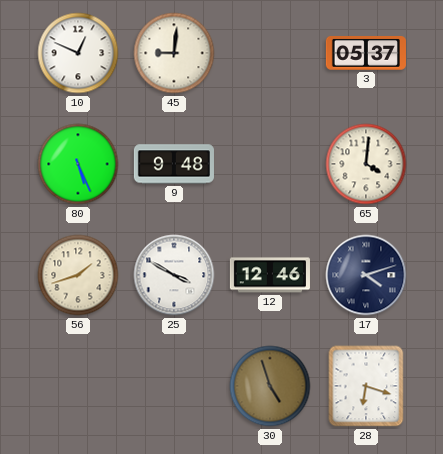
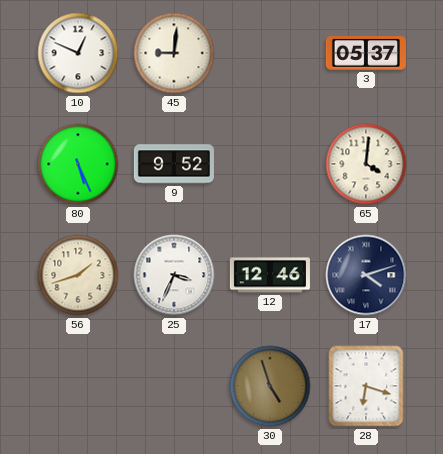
9: 9:48 -> 9:52 (174, 164)
25: 3:50 -> 3:34 (174, 275)
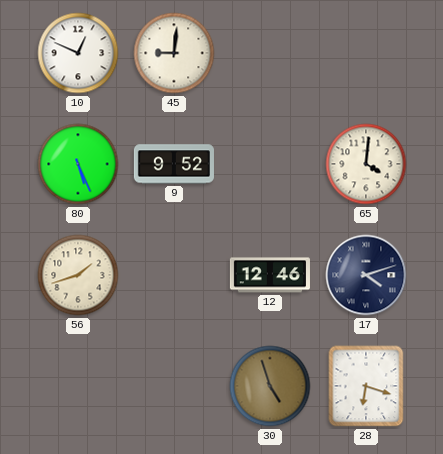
3: 05:37 -> none (366, 54)
25: 3:34 -> none (174, 275)
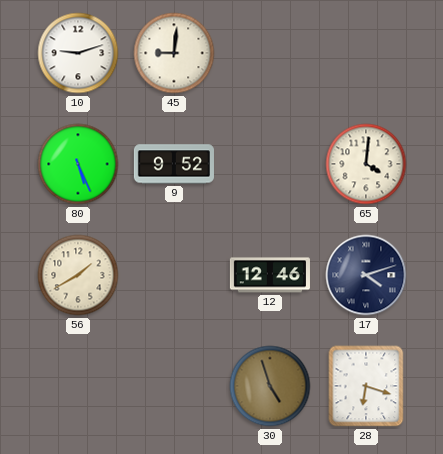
10: 12:49 -> 9:12 (78, 53)
56: 1:42 -> 1:40 (78, 275)
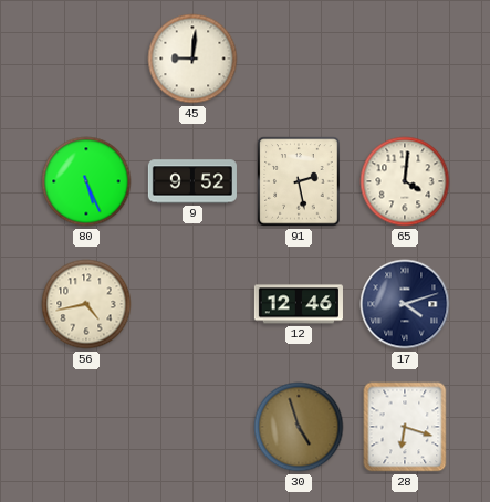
10: 9:12 -> none (78, 53)
91: none -> 2:28 (299, 181)
56: 1:40 -> 4:43 (86, 304)
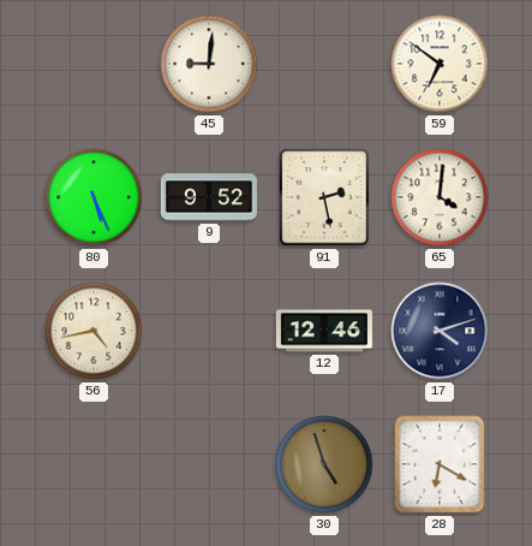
59: none -> 6:51 (440, 64)
28: 6:18 -> 6:20 (440, 464)
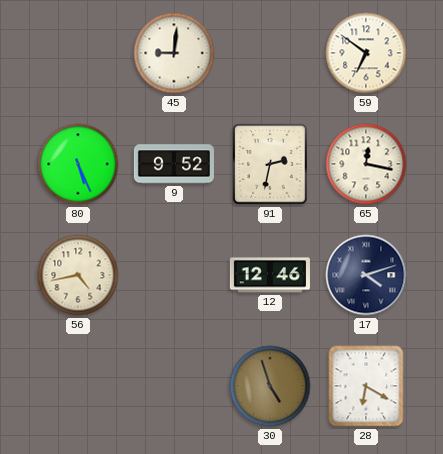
91: 2:28 -> 2:32 (270, 164)
65: 4:01 -> 12:17 (366, 164)
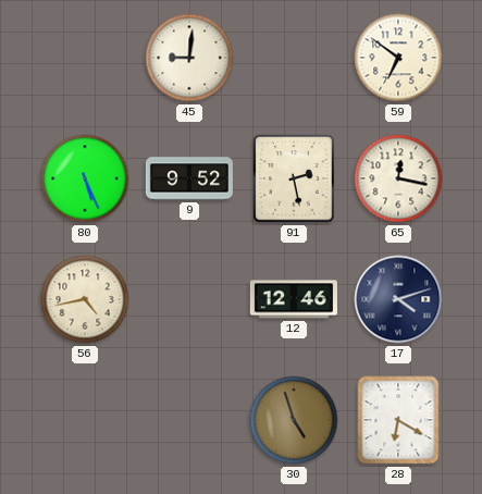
91: 2:32 -> 2:28 (294, 178)
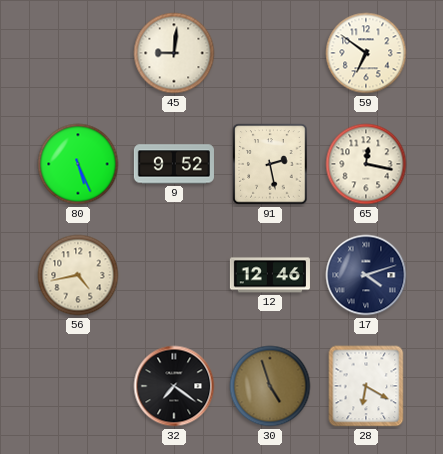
32: none -> 7:21 (174, 386)
